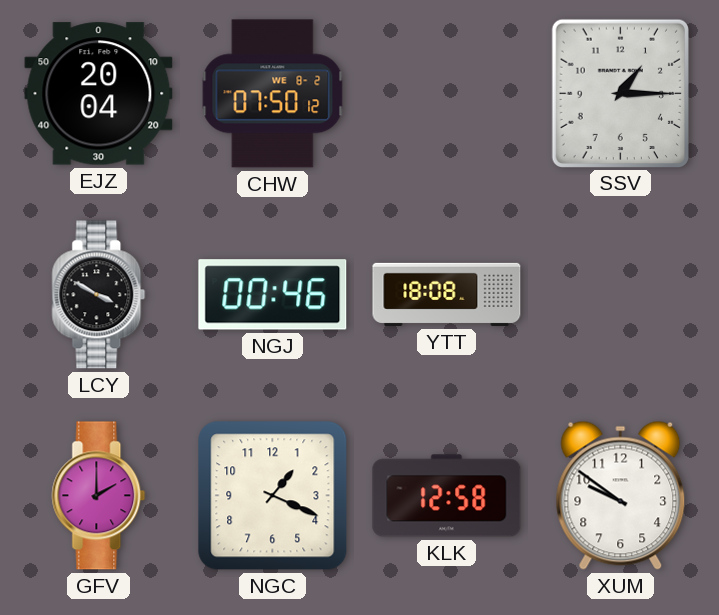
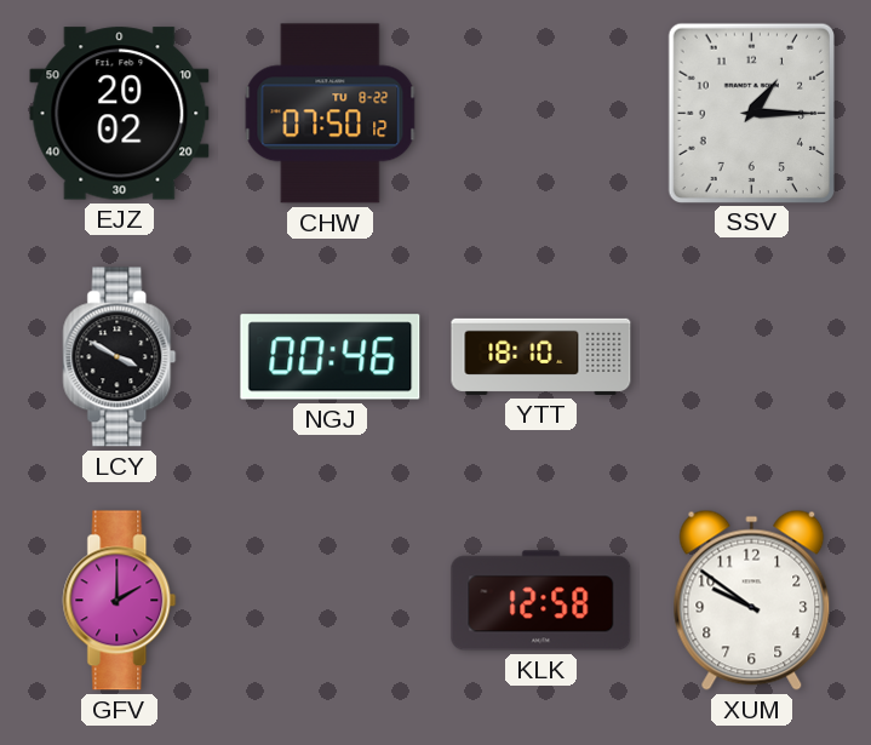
EJZ: 20:04 -> 20:02 (120, 114)
CHW date: WE 8-2 -> TU 8-22 (331, 114)
YTT: 18:08 -> 18:10 (541, 356)
NGC: 1:19 -> none (273, 496)
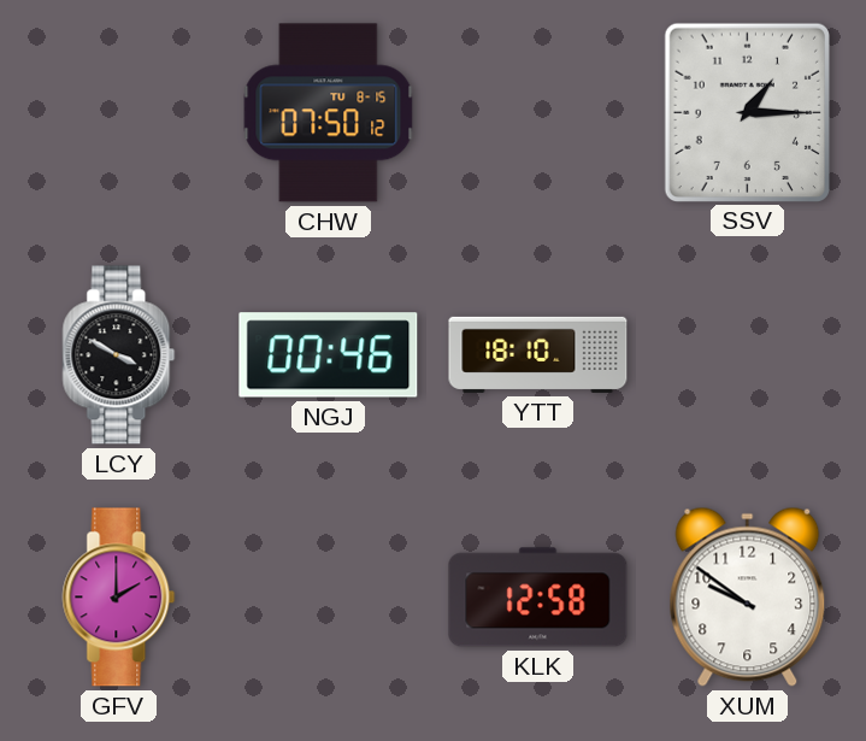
EJZ: 20:02 -> none (120, 114)
CHW date: TU 8-22 -> TU 8-15 (329, 113)
